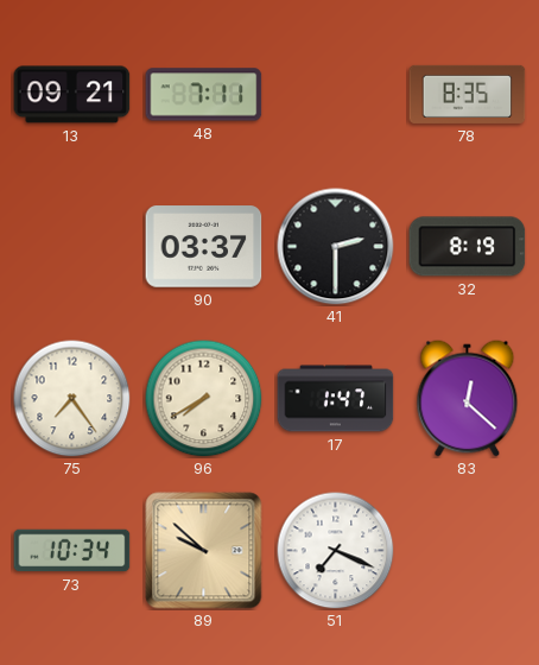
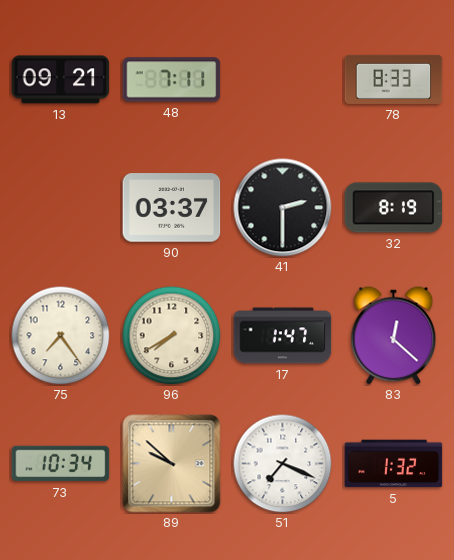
78: 8:35 -> 8:33 (394, 79)
5: none -> 1:32 (394, 464)
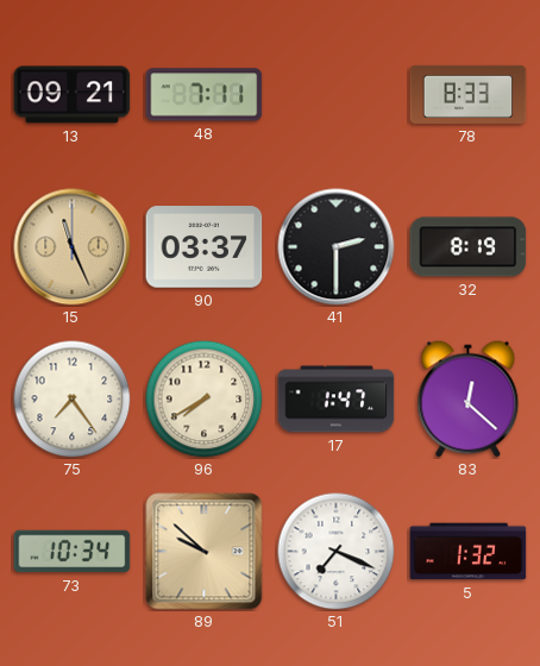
15: none -> 11:26 (73, 247)
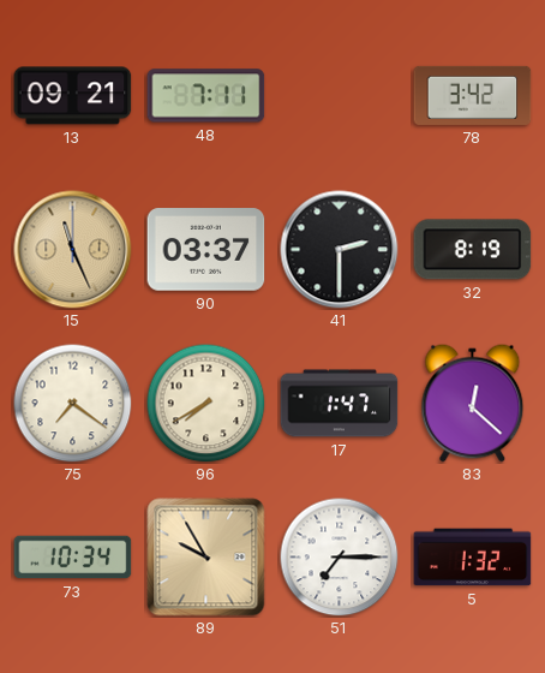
78: 8:33 -> 3:42 (473, 95)
75: 7:24 -> 7:21 (73, 404)
89: 9:52 -> 9:55 (206, 558)
51: 7:19 -> 7:15 (340, 558)
